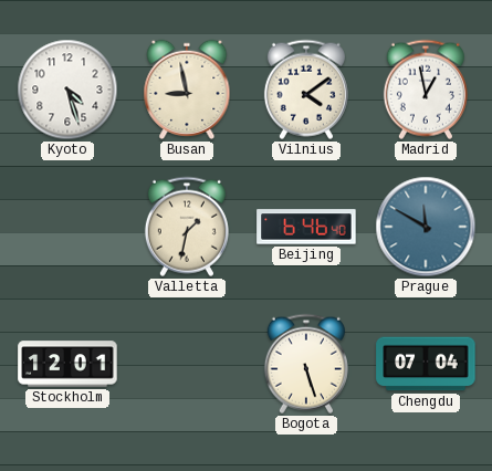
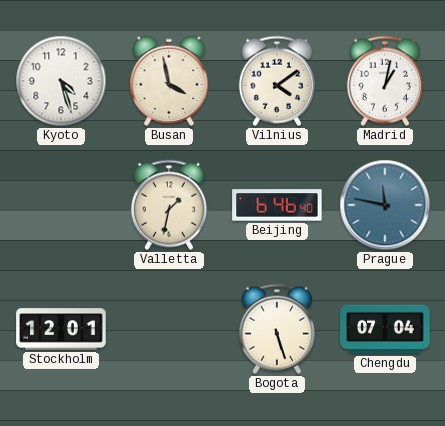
Busan: 8:58 -> 3:58 (169, 81)
Madrid: 12:58 -> 1:02 (385, 81)
Prague: 11:50 -> 11:47 (385, 205)
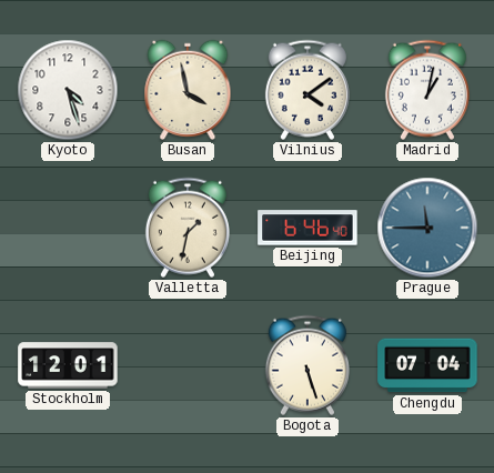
Prague: 11:47 -> 11:45 (427, 228)
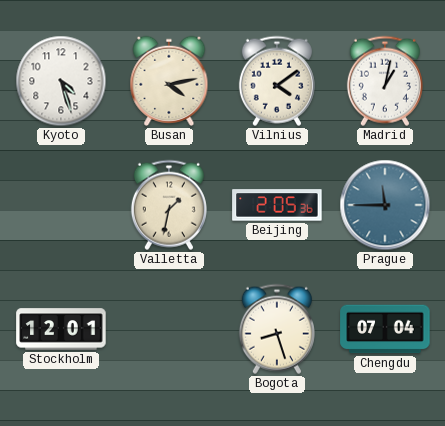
Busan: 3:58 -> 4:13 (169, 81)
Beijing: 6:46 -> 2:05 (277, 205)
Bogota: 5:27 -> 8:27 (277, 329)
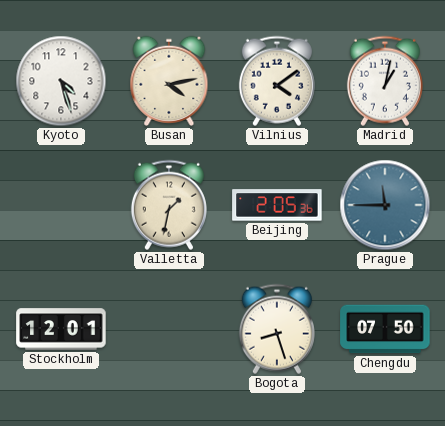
Chengdu: 07:04 -> 07:50 (385, 329)
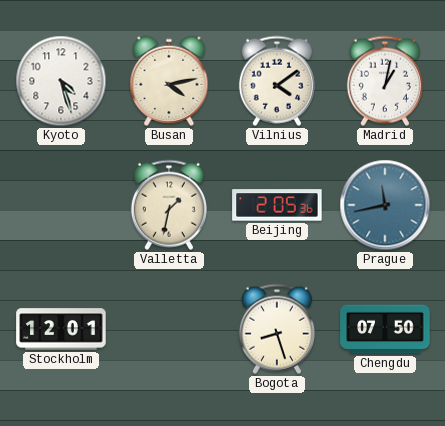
Prague: 11:45 -> 11:43 (385, 205)
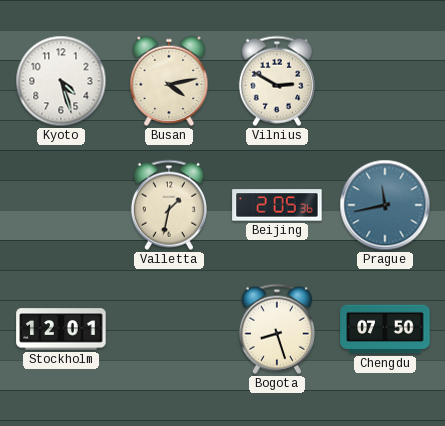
Vilnius: 4:09 -> 2:50 (277, 81)
Madrid: 1:02 -> none (385, 81)
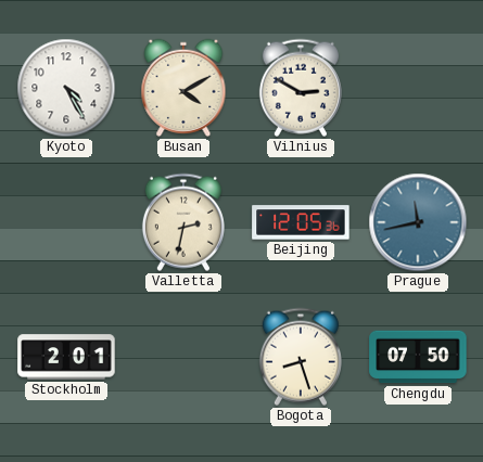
Kyoto: 4:27 -> 4:25 (66, 88)
Busan: 4:13 -> 4:10 (183, 88)
Valletta: 1:32 -> 2:32 (183, 222)
Beijing: 2:05 -> 12:05 (301, 222)
Stockholm: 12:01 -> 2:01 (66, 357)
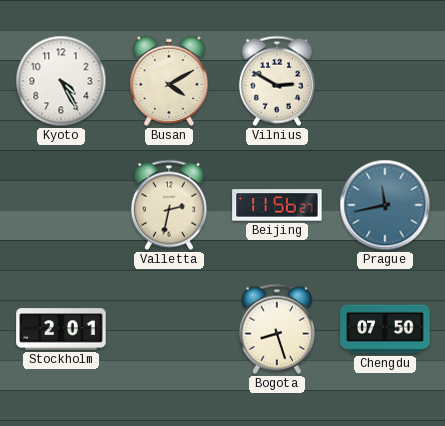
Beijing: 12:05 -> 11:56 (277, 205)
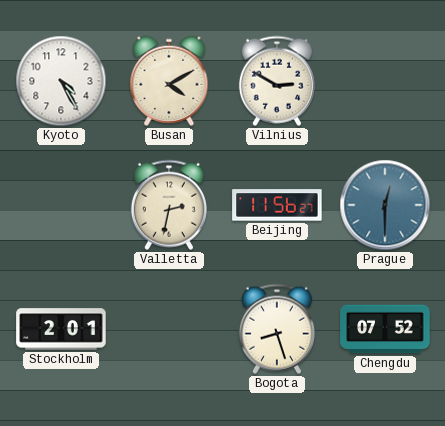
Prague: 11:43 -> 12:30 (385, 205)
Chengdu: 07:50 -> 07:52 (385, 329)
